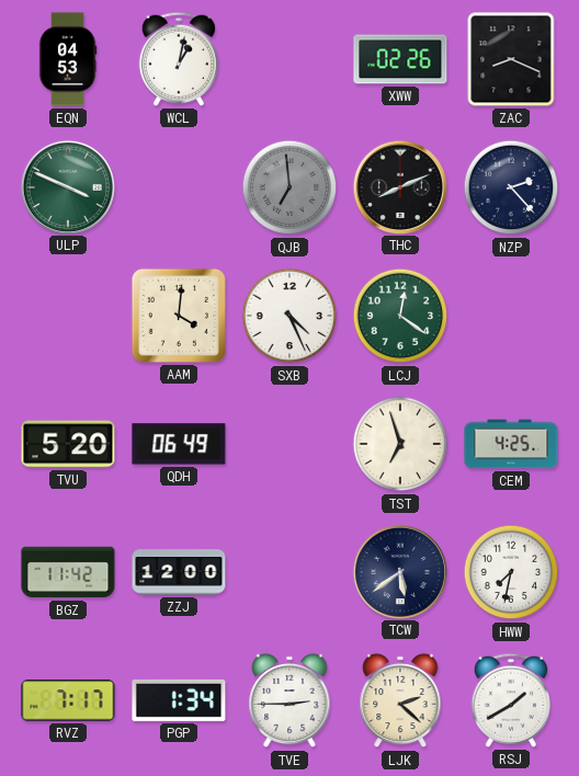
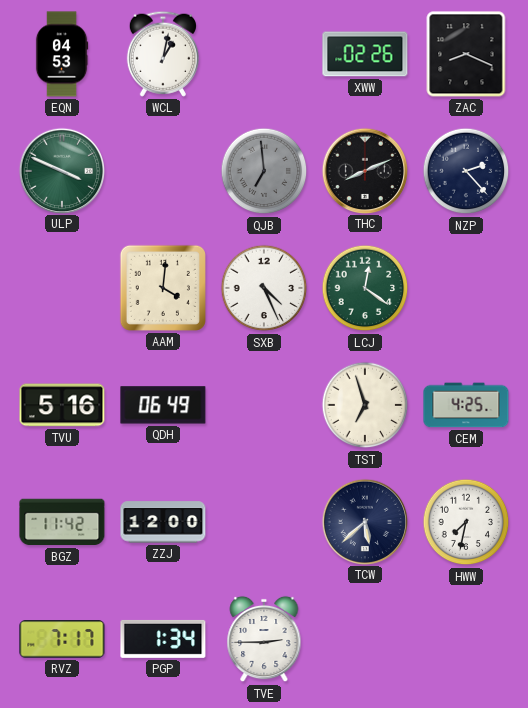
TVU: 5:20 -> 5:16 (62, 405)
TCW: 5:39 -> 5:38 (364, 521)
LJK: 2:22 -> none (400, 700)
RSJ: 1:40 -> none (510, 700)
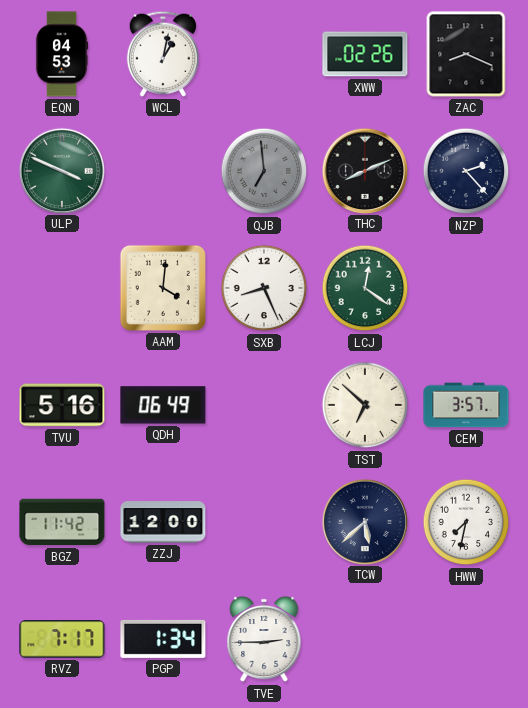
SXB: 4:26 -> 8:26 (264, 288)
TST: 6:57 -> 6:52 (365, 405)
CEM: 4:25 -> 3:57 (466, 405)
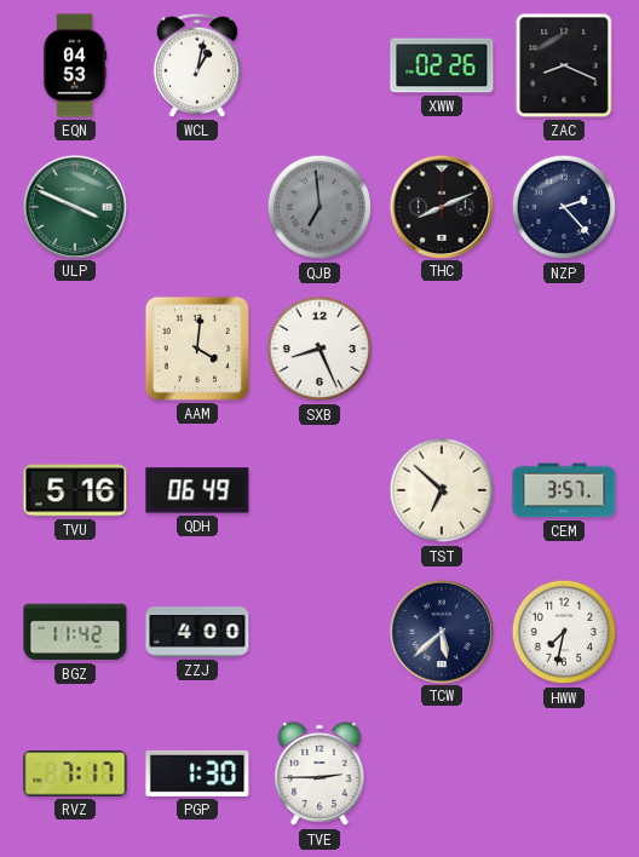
LCJ: 12:21 -> none (365, 288)
ZZJ: 12:00 -> 4:00 (197, 632)
PGP: 1:34 -> 1:30 (197, 773)
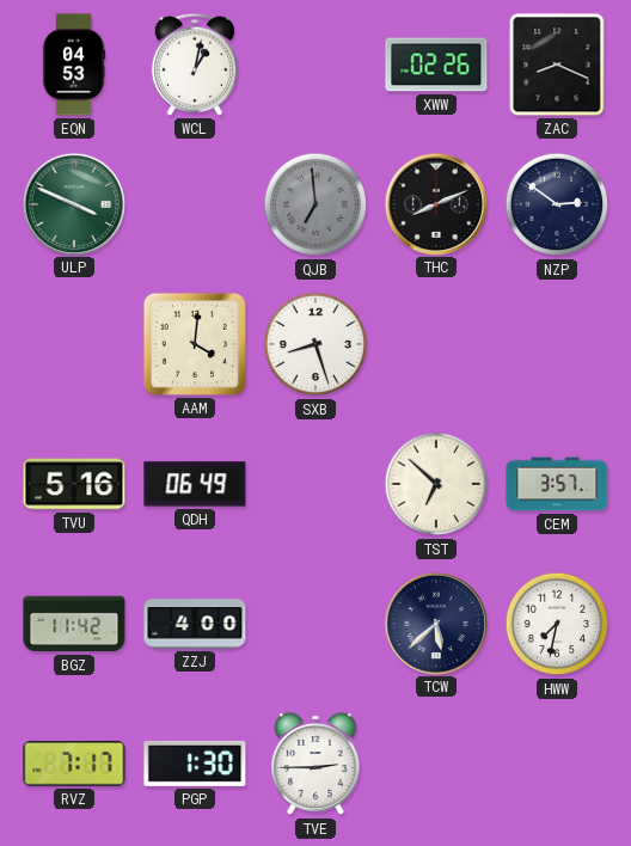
NZP: 2:23 -> 2:51 (557, 204)
SXB: 8:26 -> 8:27 (315, 344)
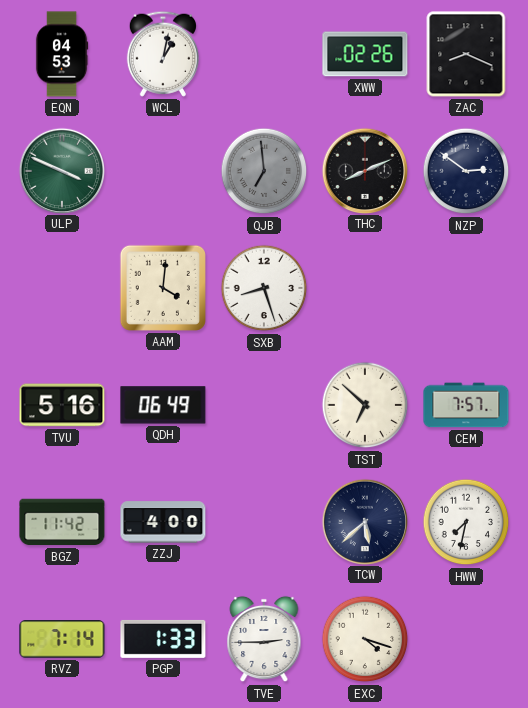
CEM: 3:57 -> 7:57 (466, 405)
RVZ: 7:17 -> 7:14 (62, 639)
PGP: 1:30 -> 1:33 (163, 639)
EXC: none -> 4:18 (365, 639)
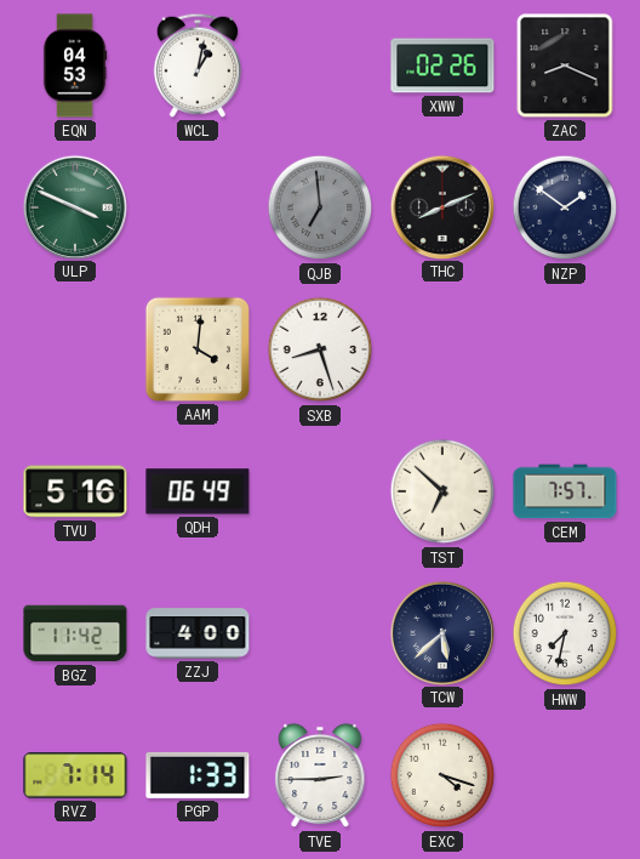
NZP: 2:51 -> 1:51 (565, 207)
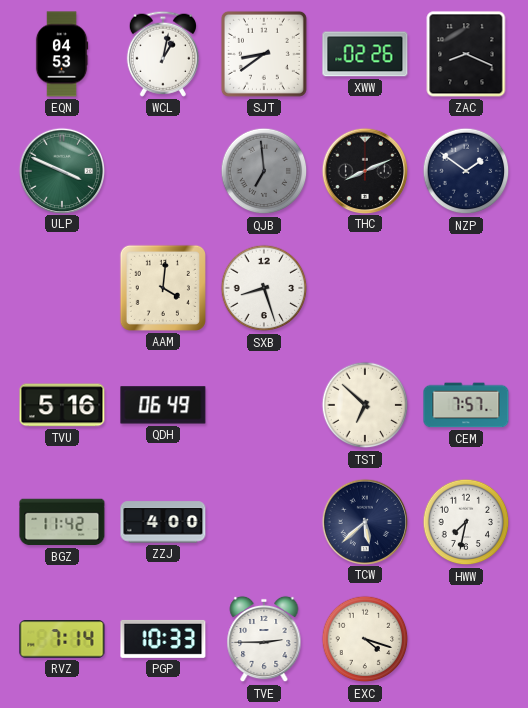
SJT: none -> 8:39 (264, 54)
PGP: 1:33 -> 10:33 (163, 639)
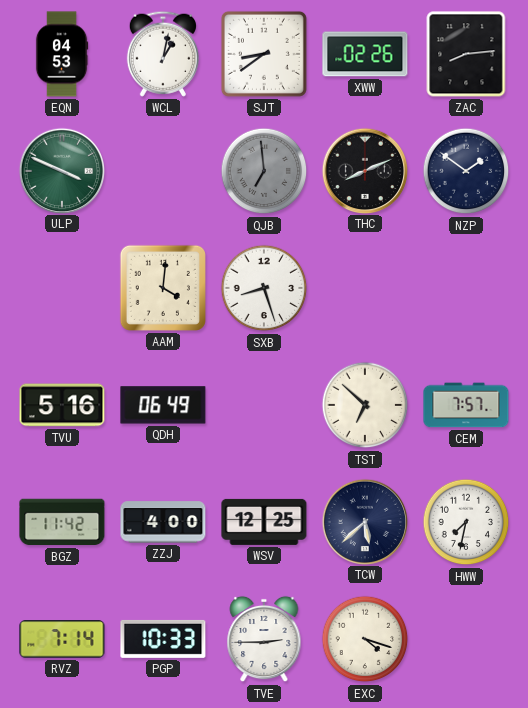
ZAC: 8:19 -> 8:14 (466, 54)
WSV: none -> 12:25 (264, 522)
